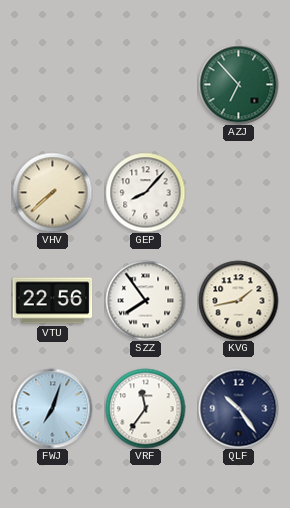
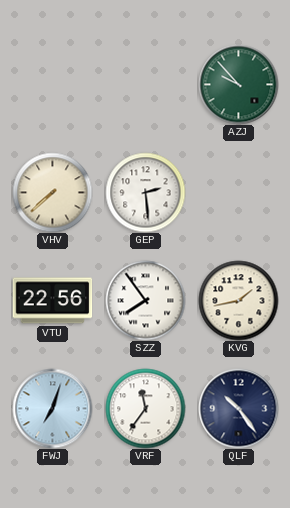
AZJ: 6:53 -> 9:53 (238, 84)
GEP: 8:07 -> 2:29 (145, 192)
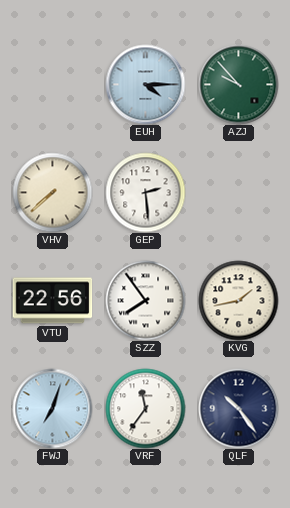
EUH: none -> 4:15 (145, 84)
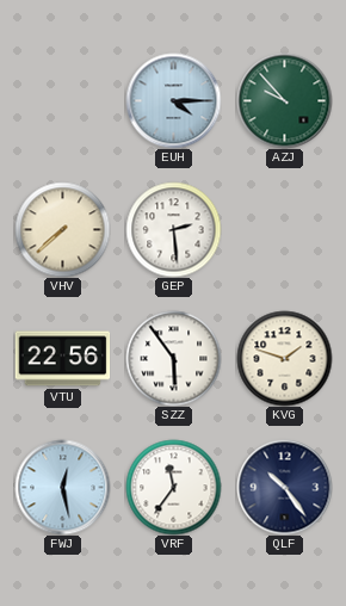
SZZ: 7:54 -> 5:54 (173, 358)
KVG: 1:43 -> 1:48 (284, 358)
FWJ: 7:03 -> 12:28 (62, 487)
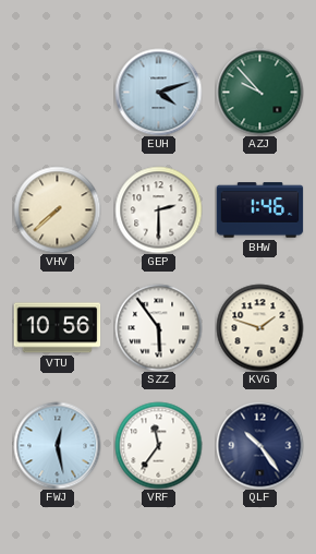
EUH: 4:15 -> 4:12 (158, 92)
GEP: 2:29 -> 2:30 (158, 209)
BHW: none -> 1:46 (259, 210)
VTU: 22:56 -> 10:56 (57, 328)
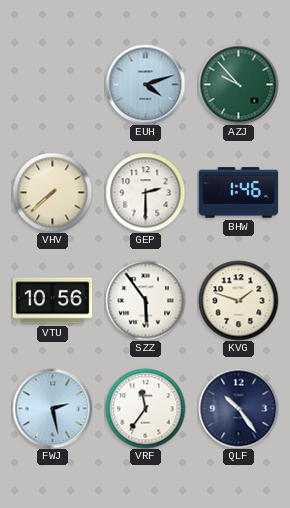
FWJ: 12:28 -> 2:28 (52, 408)
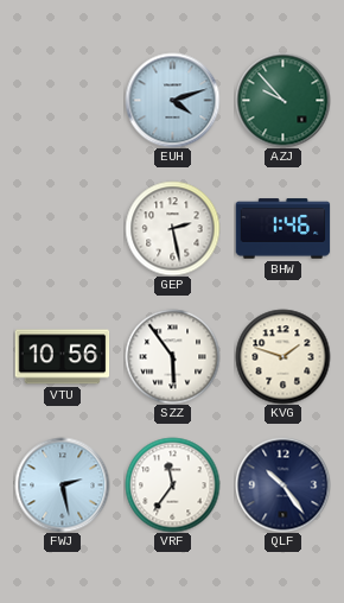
VHV: 7:38 -> none (52, 192)
GEP: 2:30 -> 2:28 (172, 228)
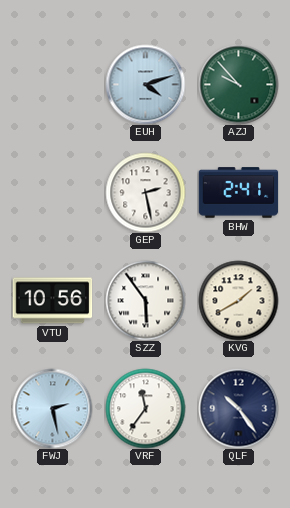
BHW: 1:46 -> 2:41 (238, 193)
KVG: 1:48 -> 1:40 (238, 300)
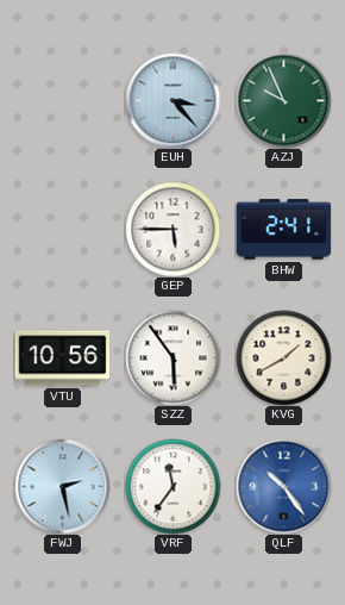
EUH: 4:12 -> 3:23 (172, 100)
AZJ: 9:53 -> 9:56 (283, 100)
GEP: 2:28 -> 5:45 (172, 229)
QLF dial: navy -> blue (283, 486)
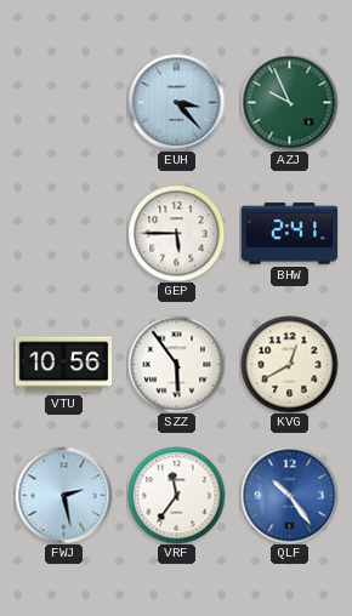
KVG: 1:40 -> 12:40 (289, 364)
